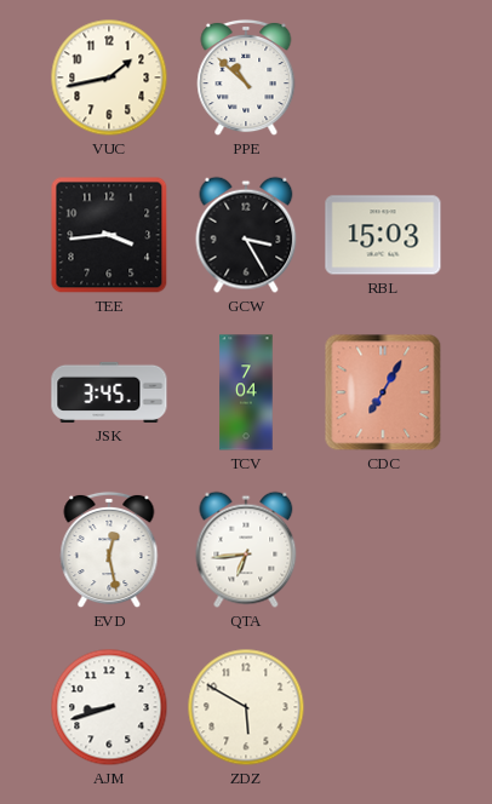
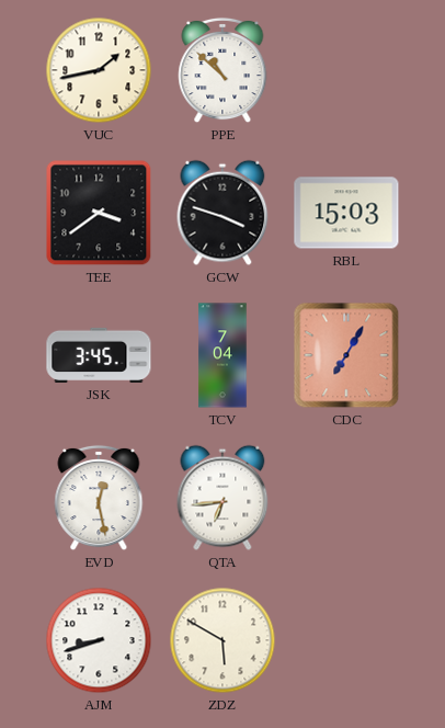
TEE: 3:44 -> 3:39 (99, 213)
GCW: 3:25 -> 3:48 (222, 213)
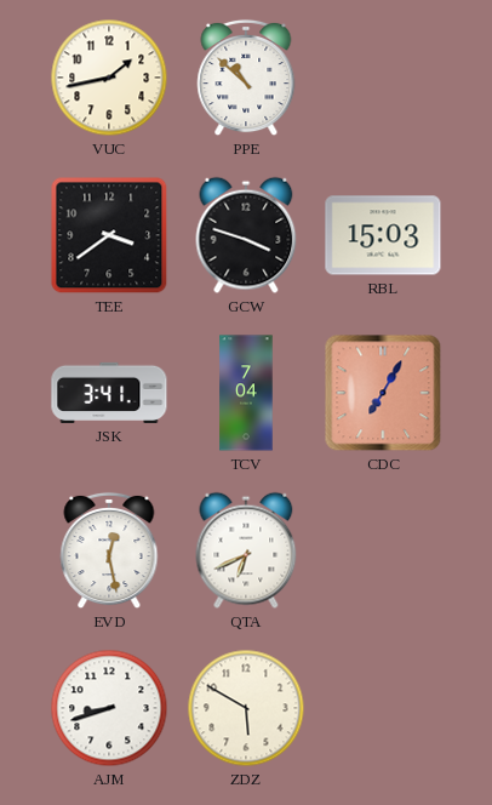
JSK: 3:45 -> 3:41 (109, 393)
QTA: 6:44 -> 6:41 (246, 550)
